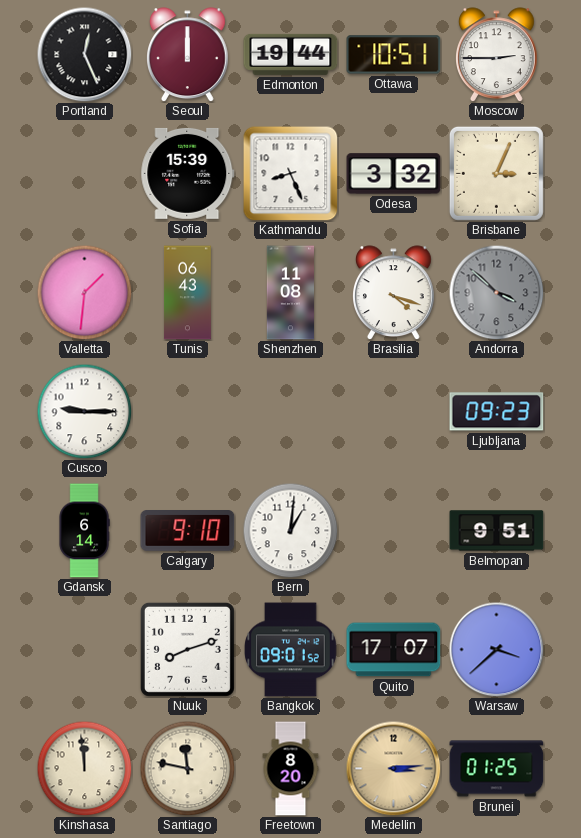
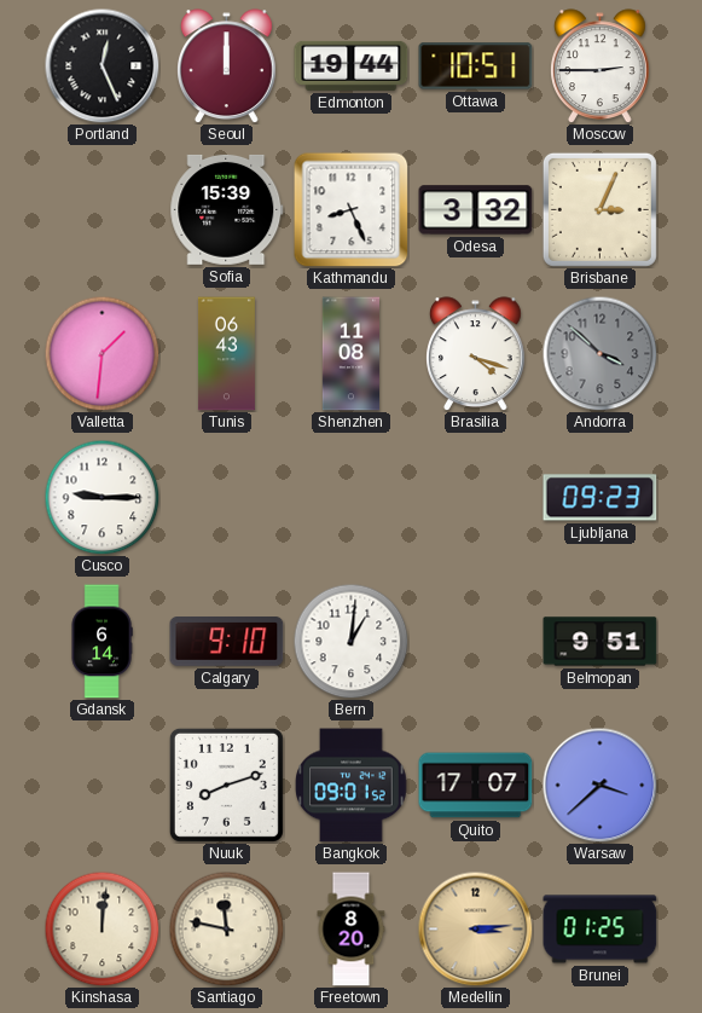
Kinshasa: 11:59 -> 12:01 (101, 928)
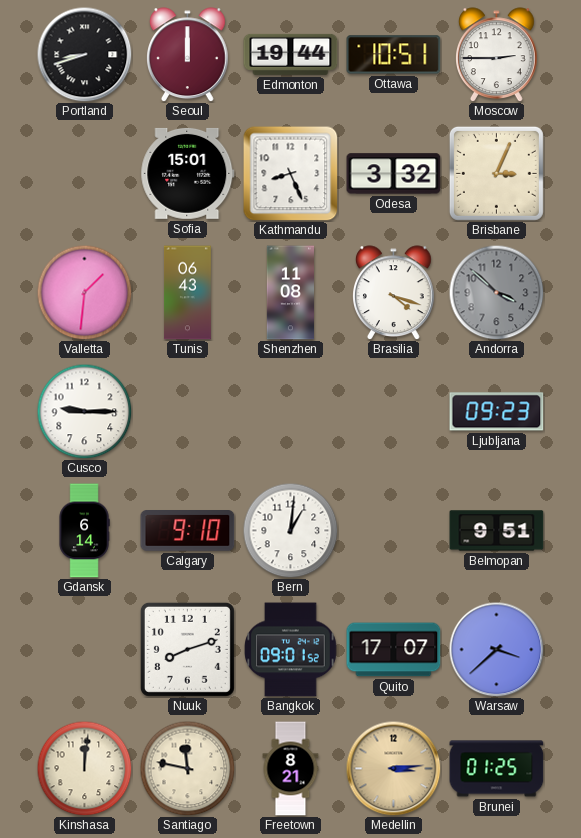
Portland: 12:26 -> 8:42 (84, 54)
Sofia: 15:39 -> 15:01 (188, 173)
Freetown: 8:20 -> 8:21 (291, 769)
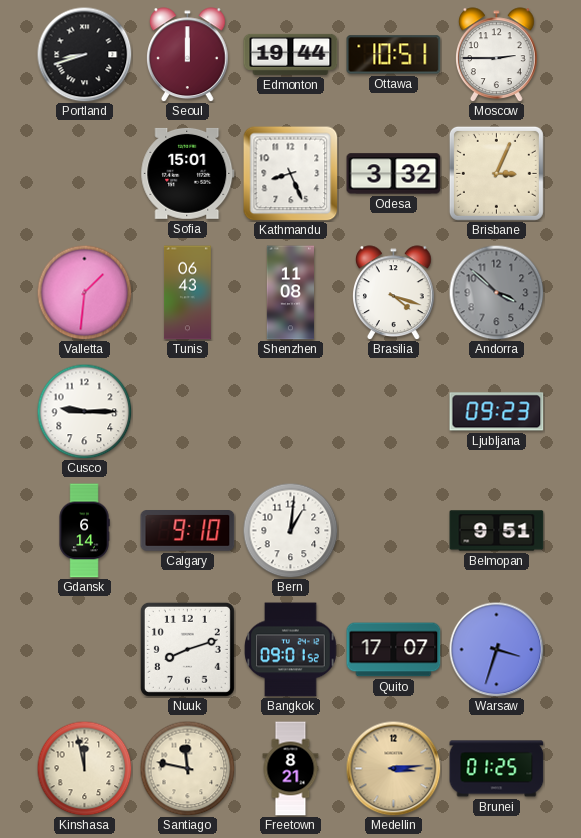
Warsaw: 3:38 -> 3:33 (496, 649)
Kinshasa: 12:01 -> 11:58 (84, 768)
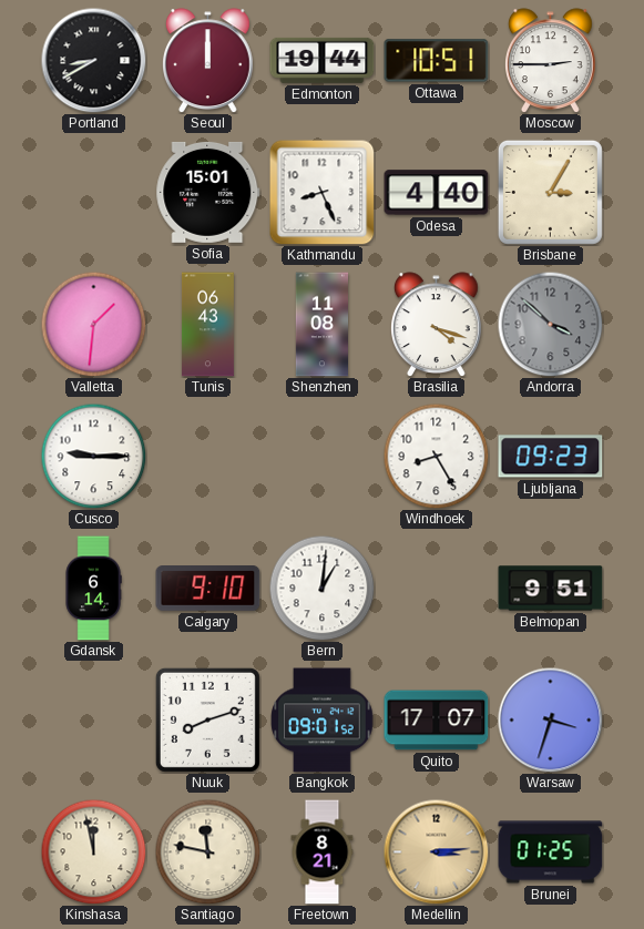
Portland: 8:42 -> 8:40 (93, 60)
Odesa: 3:32 -> 4:40 (437, 193)
Brisbane: 3:04 -> 3:05 (550, 192)
Windhoek: none -> 8:25 (436, 456)
